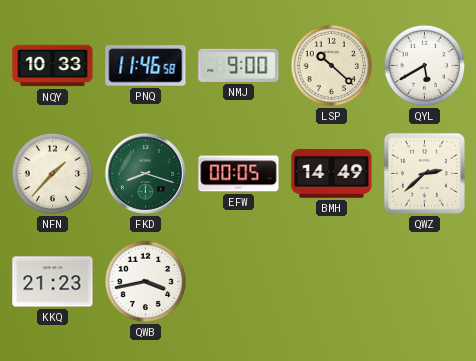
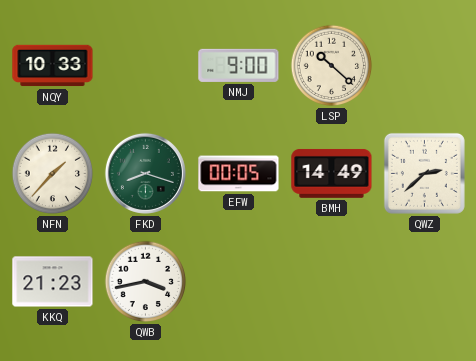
PNQ: 11:46 -> none (146, 66)
QYL: 5:40 -> none (425, 66)
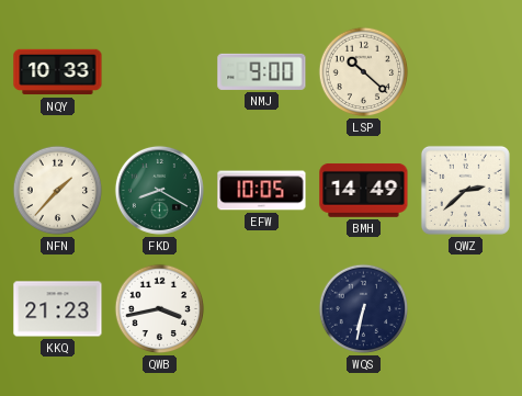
FKD: 8:18 -> 8:20 (159, 190)
EFW: 00:05 -> 10:05 (262, 191)
WQS: none -> 6:32 (364, 309)
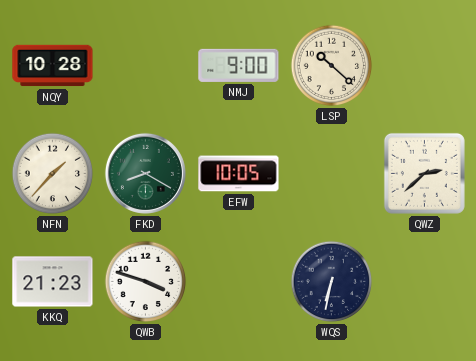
NQY: 10:33 -> 10:28 (53, 66)
BMH: 14:49 -> none (364, 190)
QWB: 3:43 -> 3:48 (146, 282)
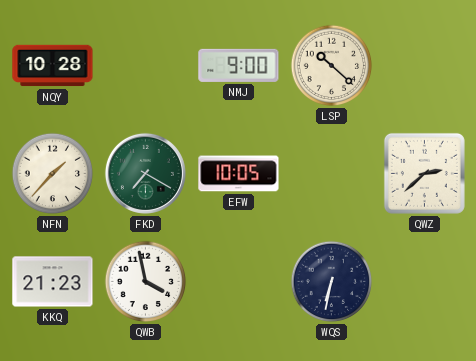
FKD: 8:20 -> 7:20 (145, 173)
QWB: 3:48 -> 3:58 (146, 282)
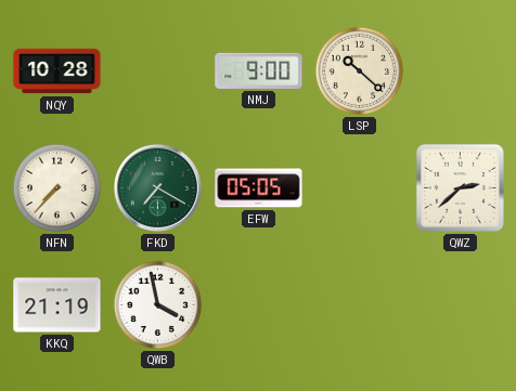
NFN: 1:37 -> 7:37 (57, 188)
EFW: 10:05 -> 05:05 (259, 188)
KKQ: 21:23 -> 21:19 (57, 305)
WQS: 6:32 -> none (332, 282)
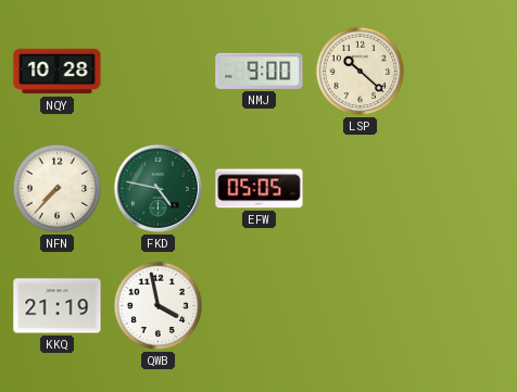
FKD: 7:20 -> 4:47 (157, 188)
QWZ: 2:38 -> none (460, 187)
